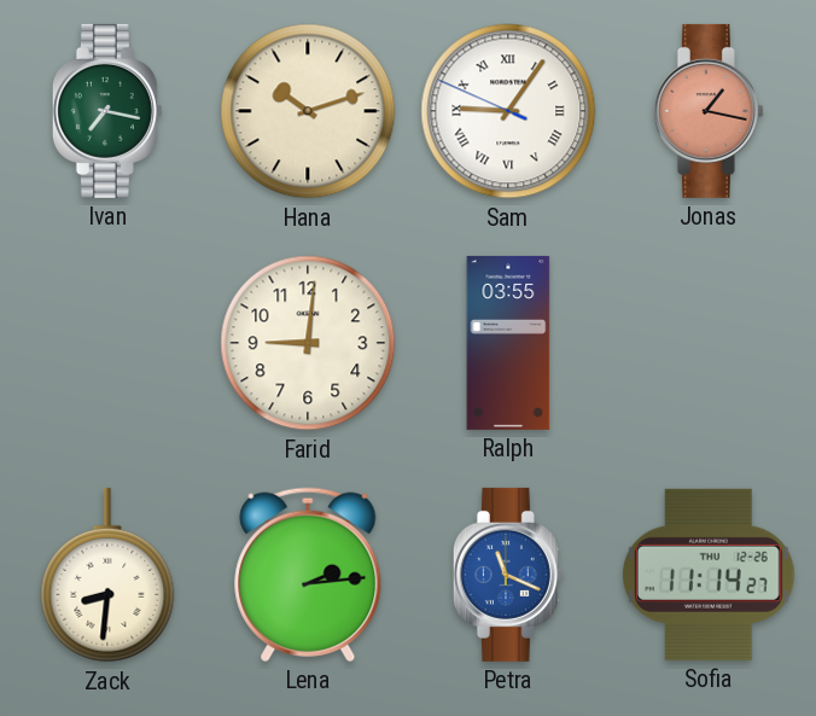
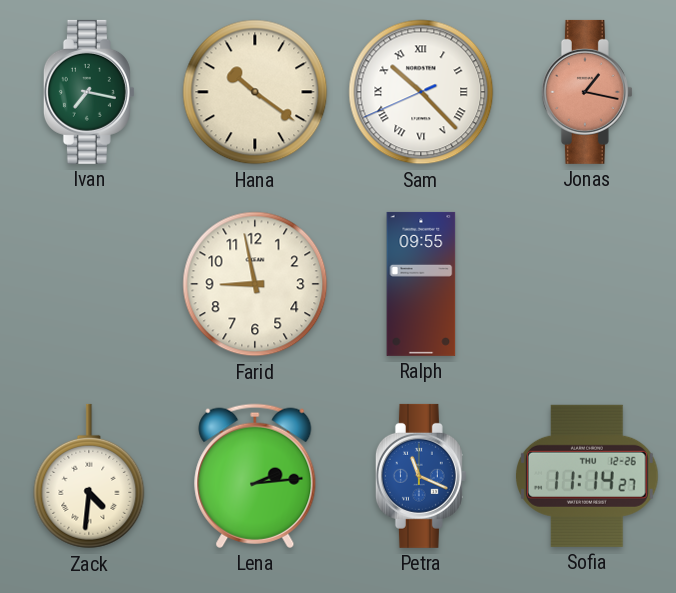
Hana: 10:12 -> 10:21 (255, 92)
Sam: 9:05 -> 10:22 (421, 92)
Farid: 9:01 -> 8:58 (255, 284)
Ralph: 03:55 -> 09:55 (421, 284)
Zack: 8:31 -> 4:31 (89, 476)
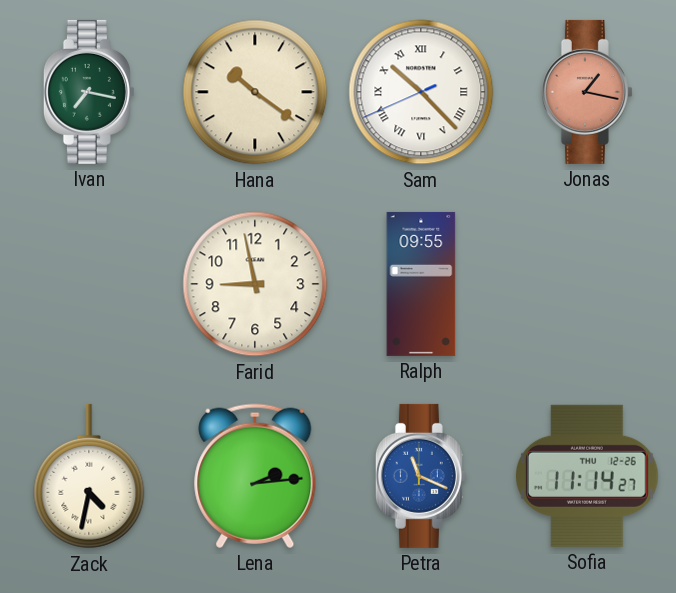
Zack: 4:31 -> 4:32 (89, 476)
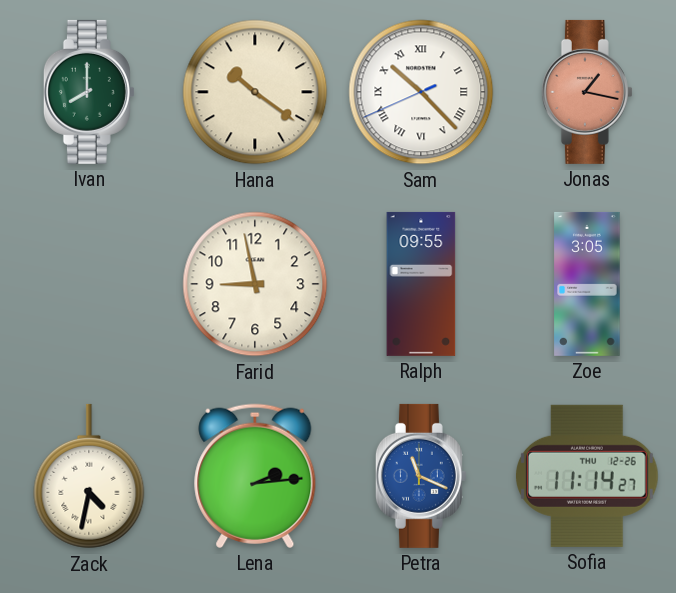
Ivan: 7:17 -> 8:00 (89, 92)
Zoe: none -> 3:05 (587, 284)
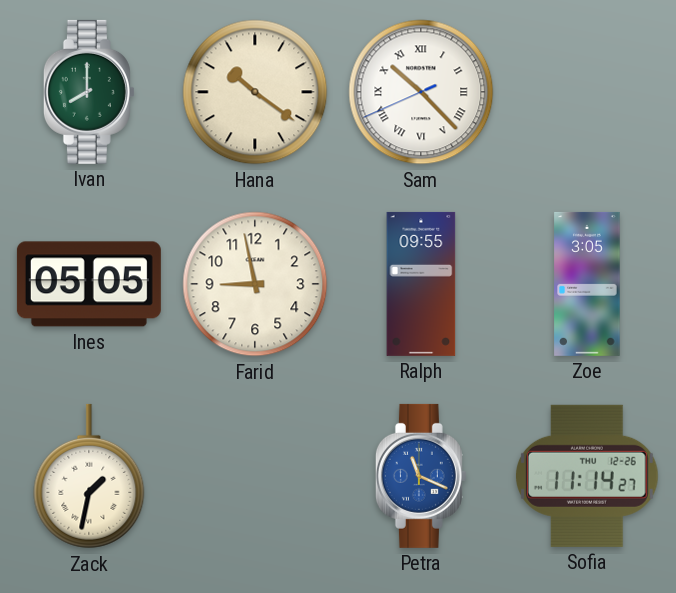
Jonas: 1:17 -> none (587, 92)
Ines: none -> 05:05 (89, 284)
Zack: 4:32 -> 1:32 (89, 476)
Lena: 2:14 -> none (255, 476)
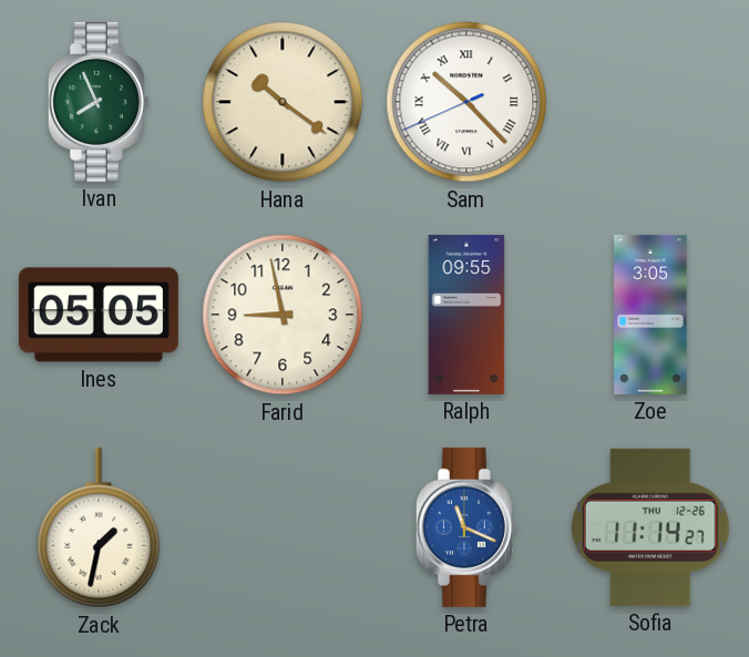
Ivan: 8:00 -> 7:56 (99, 102)
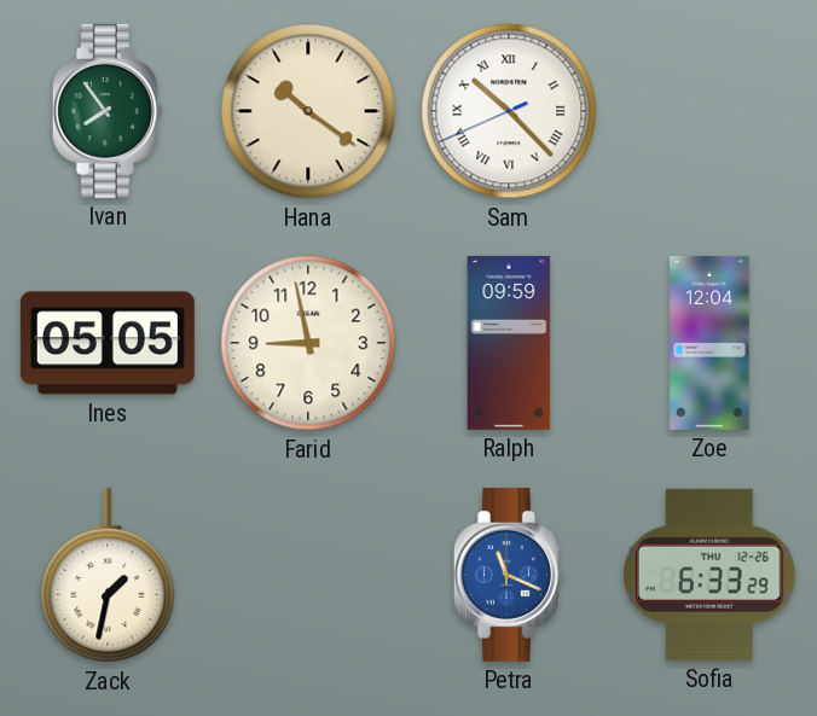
Ivan: 7:56 -> 7:54 (108, 111)
Ralph: 09:55 -> 09:59 (509, 343)
Zoe: 3:05 -> 12:04 (709, 343)
Sofia: 11:14 -> 6:33 (711, 575)
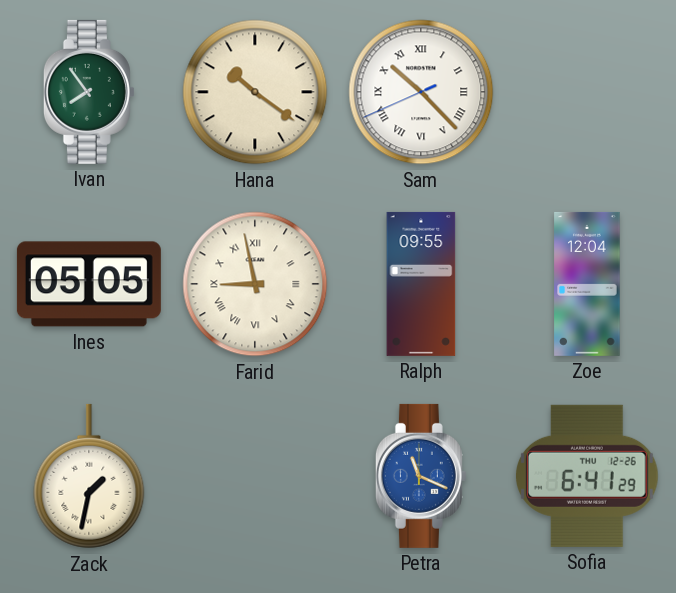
Farid numerals: Arabic -> Roman (255, 284)
Ralph: 09:59 -> 09:55 (421, 284)
Sofia: 6:33 -> 6:41 (588, 476)
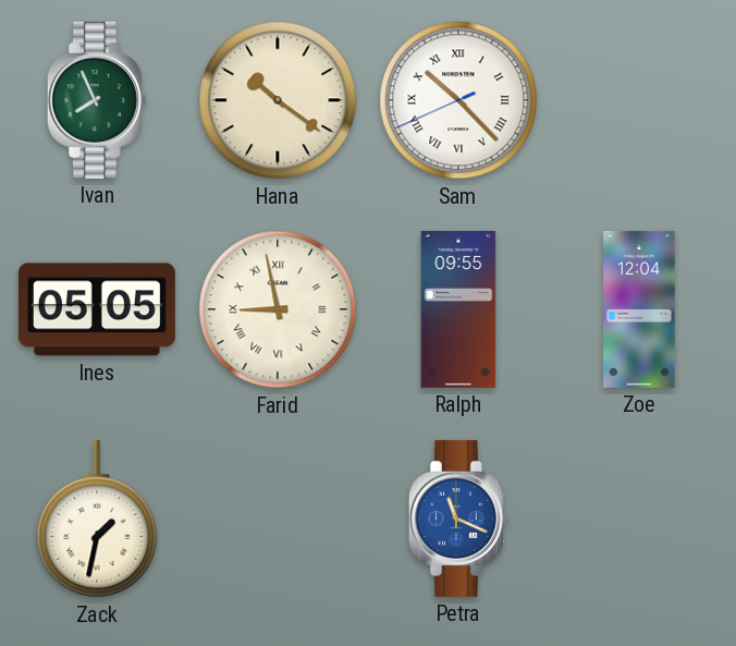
Ivan: 7:54 -> 7:56 (97, 100)
Sofia: 6:41 -> none (588, 476)
